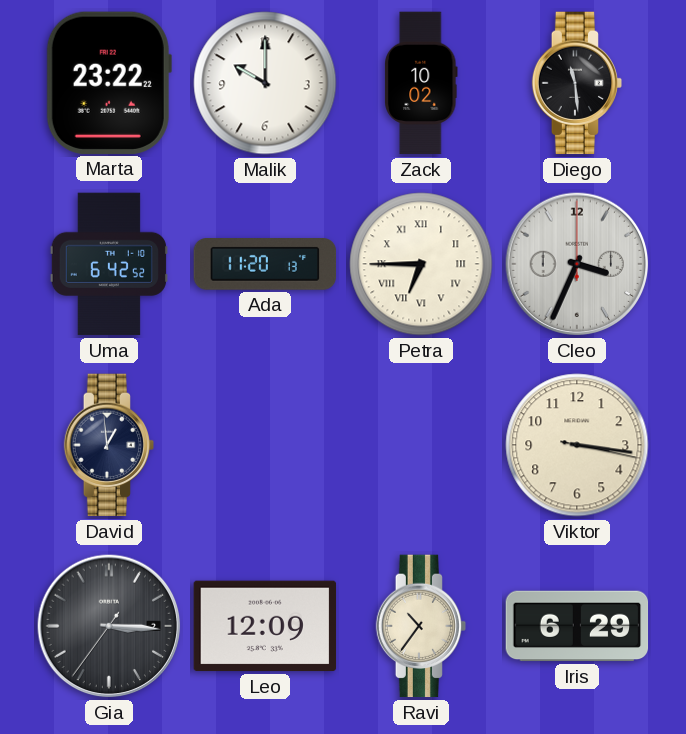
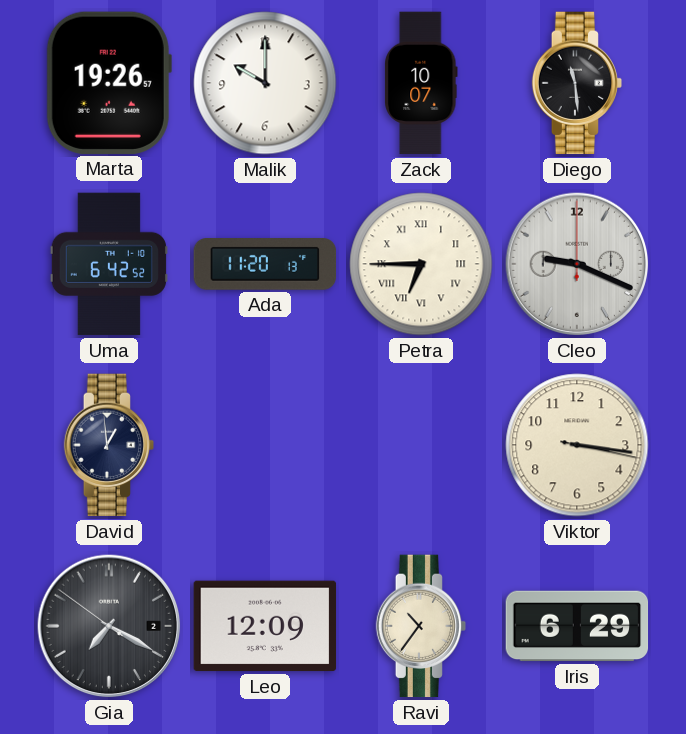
Marta: 23:22 -> 19:26 (109, 83)
Zack: 10:02 -> 10:07 (421, 83)
Cleo: 3:34 -> 9:19 (577, 264)
Gia: 3:15 -> 7:19 (109, 626)
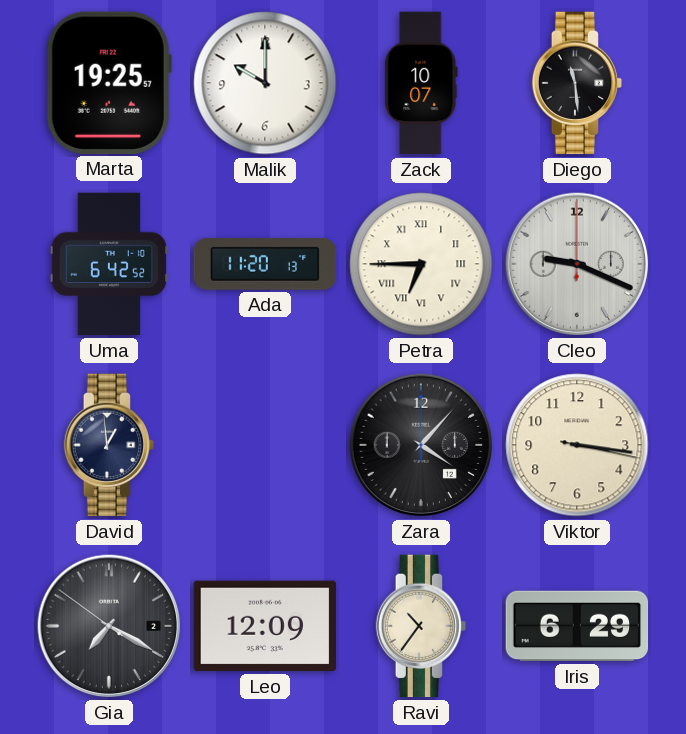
Marta: 19:26 -> 19:25 (109, 83)
Zara: none -> 4:07 (421, 445)
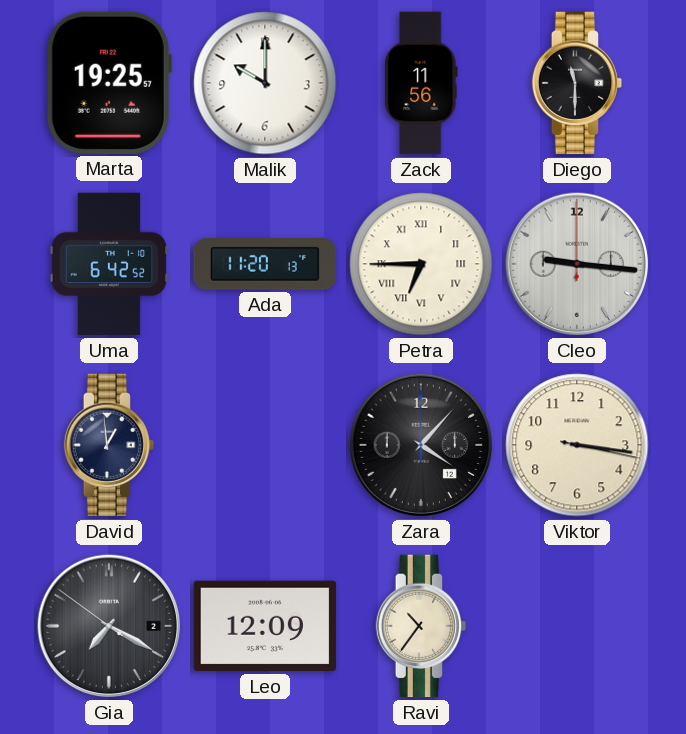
Zack: 10:07 -> 11:56 (421, 83)
Diego: 11:29 -> 11:30 (577, 83)
Cleo: 9:19 -> 9:16 (577, 264)
Iris: 6:29 -> none (577, 626)
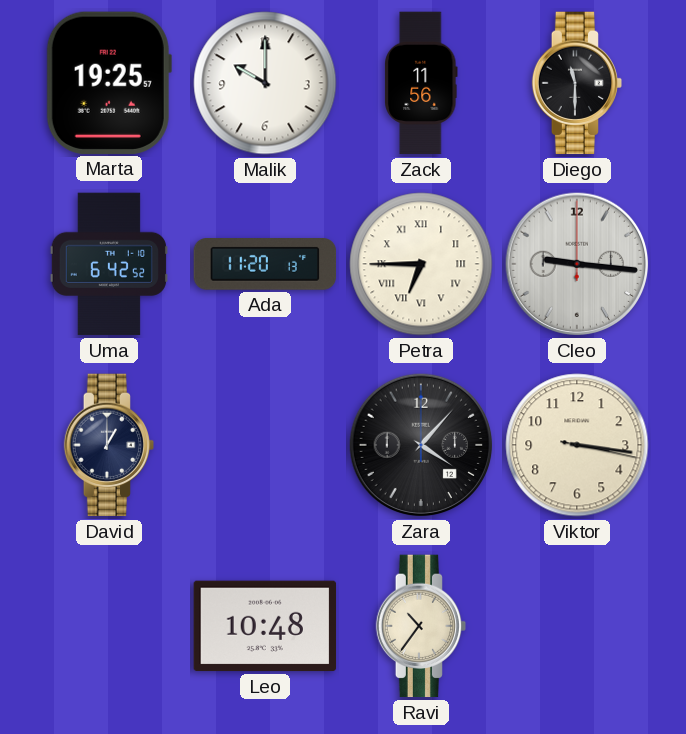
David: 12:59 -> 1:00 (109, 445)
Gia: 7:19 -> none (109, 626)
Leo: 12:09 -> 10:48 (265, 626)
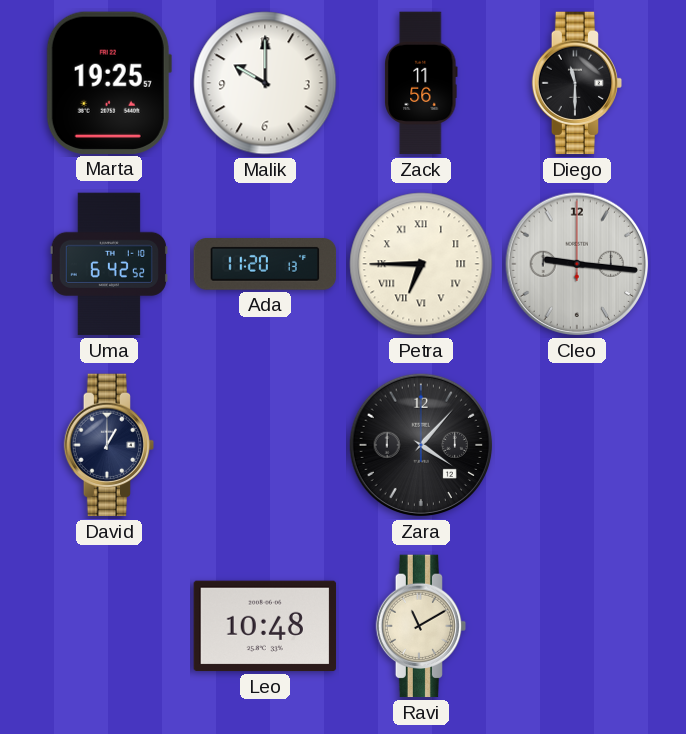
Viktor: 3:16 -> none (577, 445)
Ravi: 10:36 -> 11:10 (421, 626)
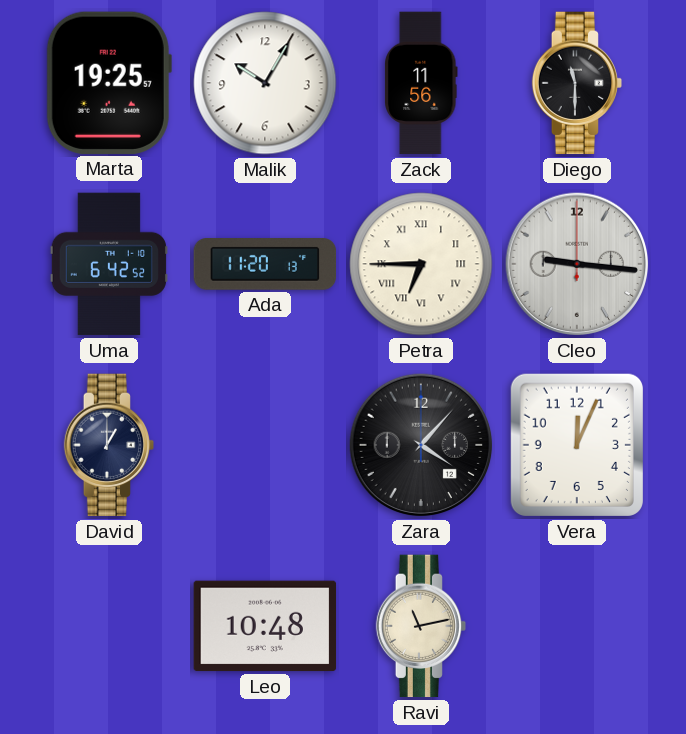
Malik: 10:00 -> 10:05 (265, 83)
Vera: none -> 12:04 (577, 445)
Ravi: 11:10 -> 11:13 (421, 626)
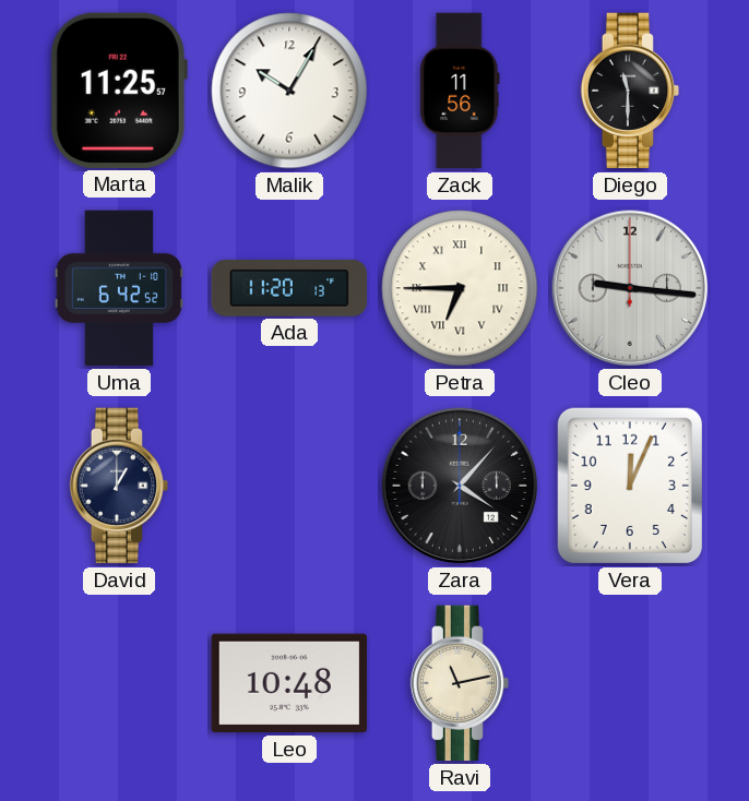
Marta: 19:25 -> 11:25 (119, 91)
